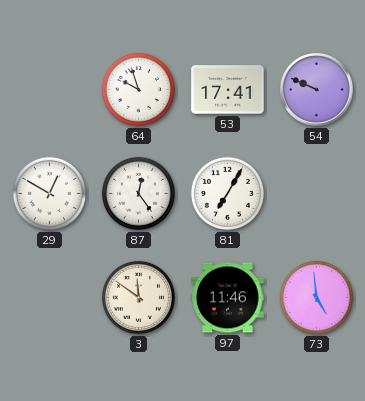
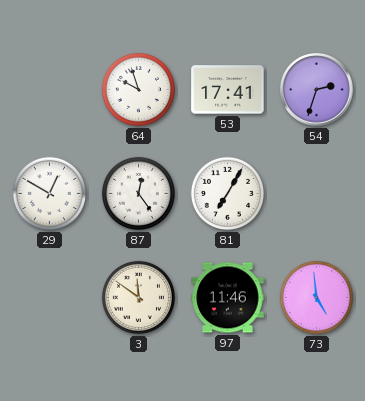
54: 9:49 -> 2:33 (317, 90)
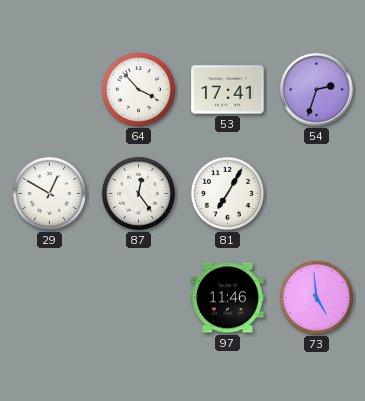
64: 9:57 -> 3:53 (138, 89)
3: 11:51 -> none (138, 297)
